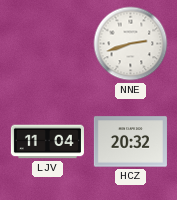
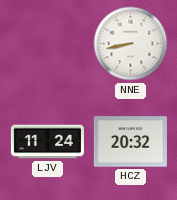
NNE: 2:42 -> 8:43 (131, 44)
LJV: 11:04 -> 11:24 (47, 142)
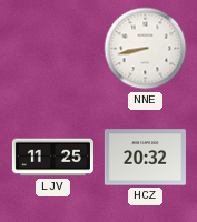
LJV: 11:24 -> 11:25 (52, 158)
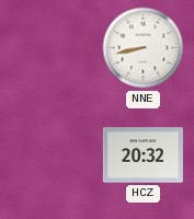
LJV: 11:25 -> none (52, 158)
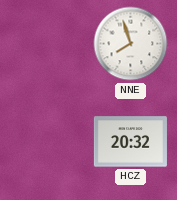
NNE: 8:43 -> 7:57 (131, 44)
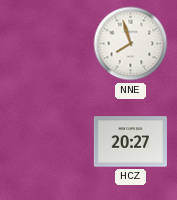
HCZ: 20:32 -> 20:27 (130, 142)
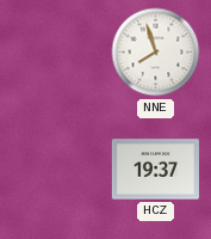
HCZ: 20:27 -> 19:37 (155, 170)
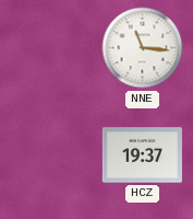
NNE: 7:57 -> 11:16 (143, 48)
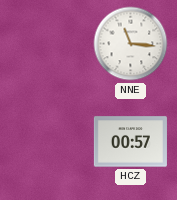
HCZ: 19:37 -> 00:57 (130, 142)
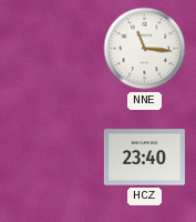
HCZ: 00:57 -> 23:40 (144, 158)
